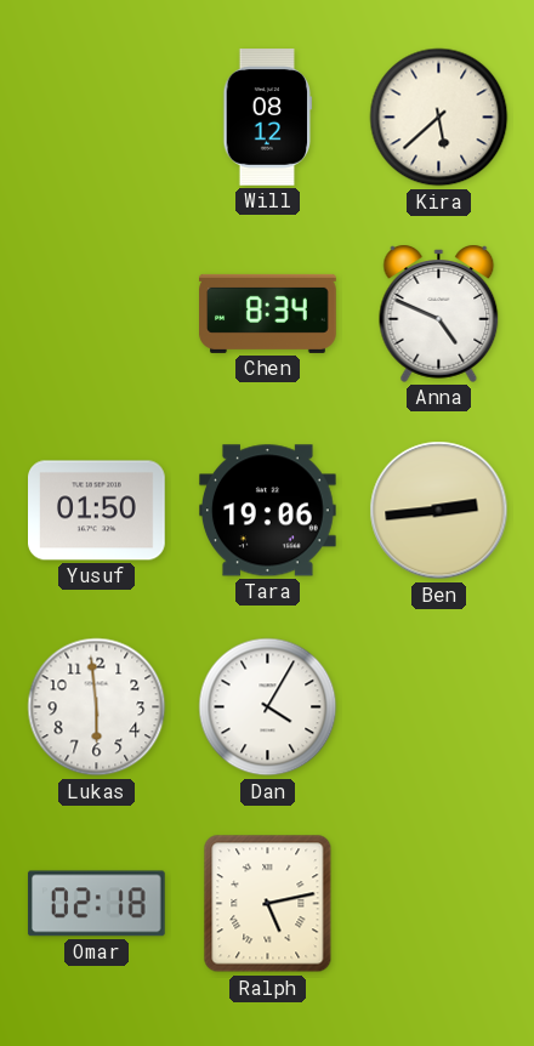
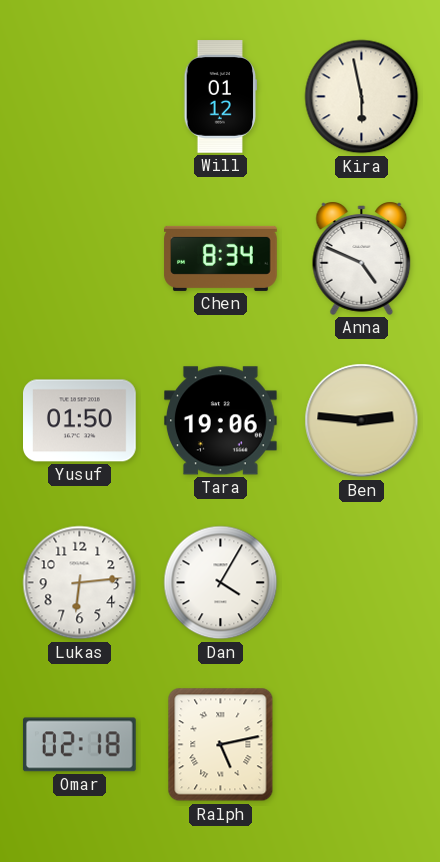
Will: 08:12 -> 01:12 (221, 97)
Kira: 5:38 -> 5:58 (362, 97)
Ben: 2:44 -> 2:46 (362, 421)
Lukas: 5:59 -> 6:14 (80, 583)
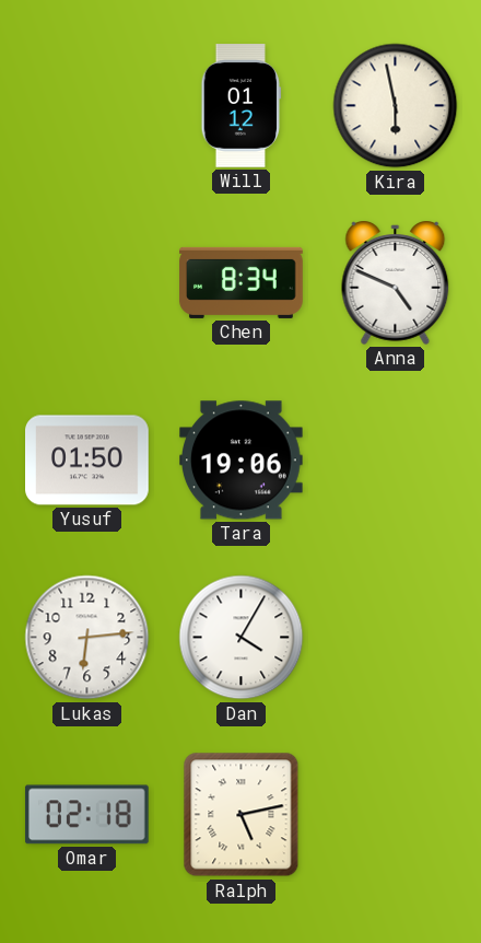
Ben: 2:46 -> none (362, 421)
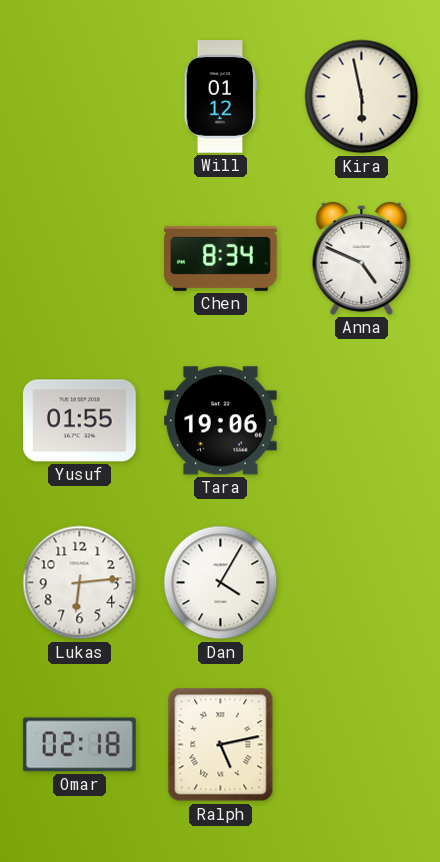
Yusuf: 01:50 -> 01:55 (80, 421)
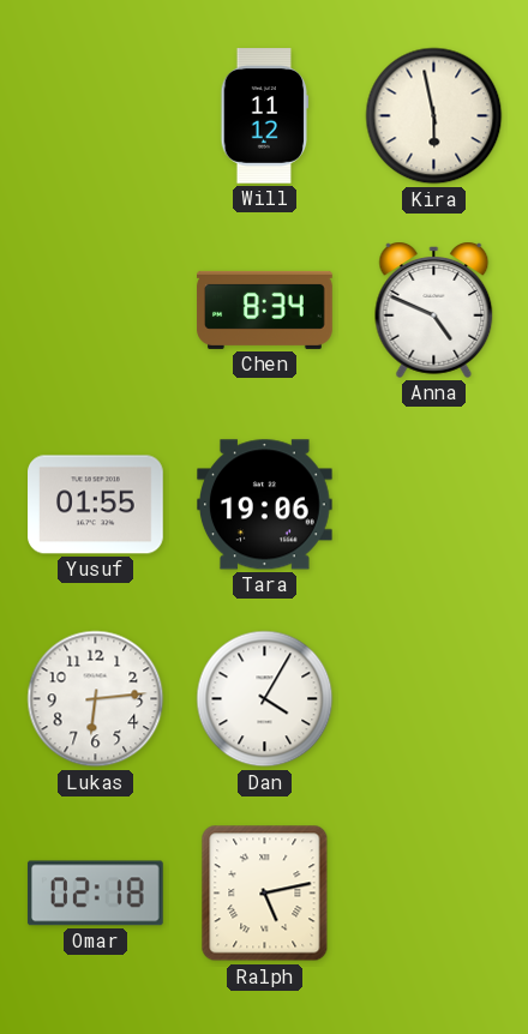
Will: 01:12 -> 11:12 (265, 116)
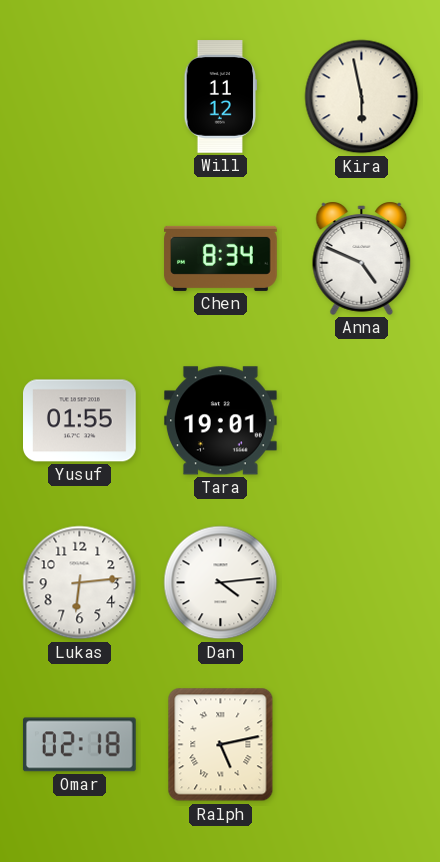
Tara: 19:06 -> 19:01 (221, 421)
Dan: 4:05 -> 4:14 (221, 583)
